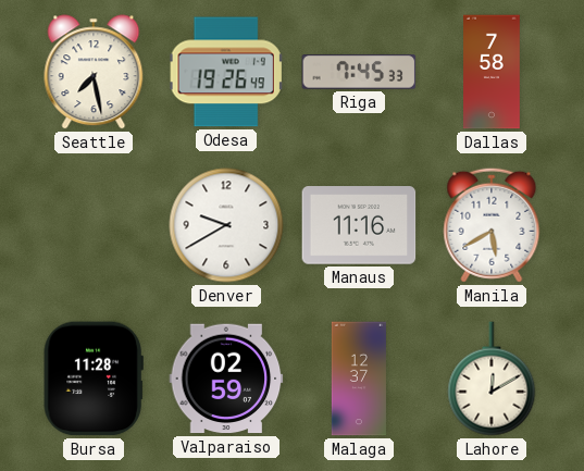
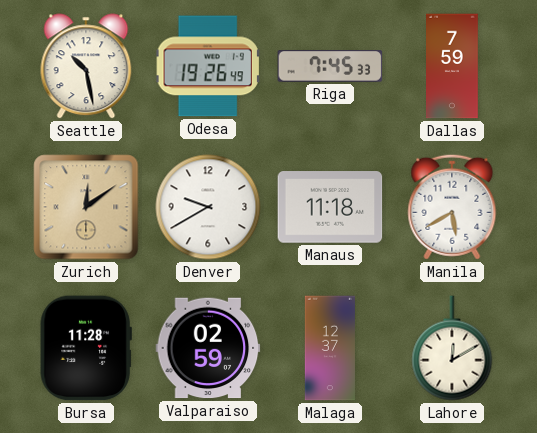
Seattle: 7:28 -> 10:28 (86, 66)
Dallas: 7:58 -> 7:59 (452, 66)
Zurich: none -> 12:09 (86, 207)
Manaus: 11:16 -> 11:18 (330, 207)
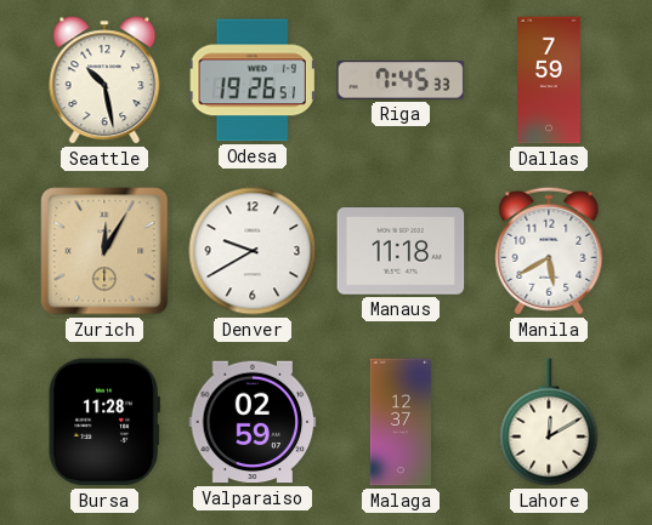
Odesa: 19:26:49 -> 19:26:51 (253, 80)
Zurich: 12:09 -> 12:05 (104, 251)
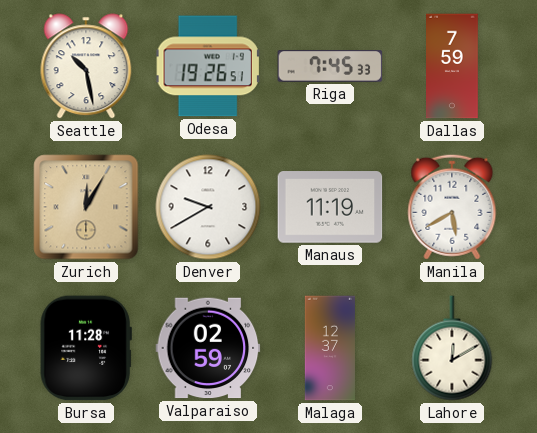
Manaus: 11:18 -> 11:19 (330, 207)
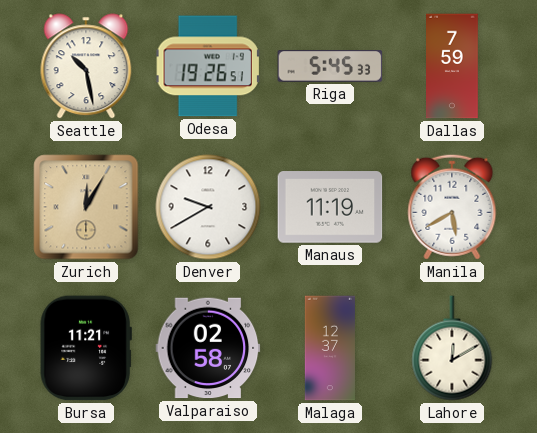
Riga: 7:45 -> 5:45 (330, 66)
Bursa: 11:28 -> 11:21 (86, 348)
Valparaiso: 02:59 -> 02:58 (208, 348)
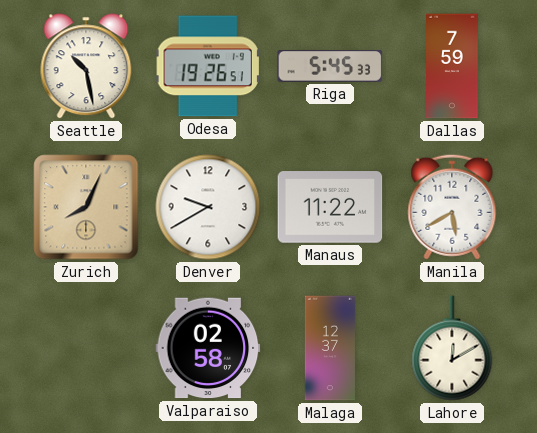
Zurich: 12:05 -> 8:04 (86, 207)
Manaus: 11:19 -> 11:22 (330, 207)
Bursa: 11:21 -> none (86, 348)
